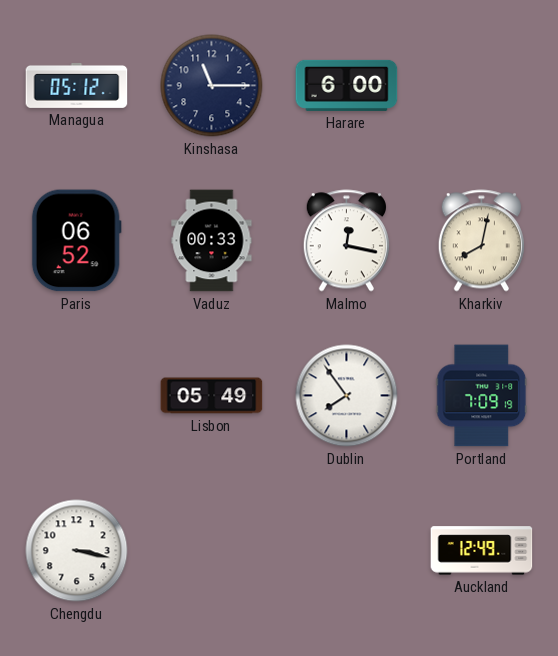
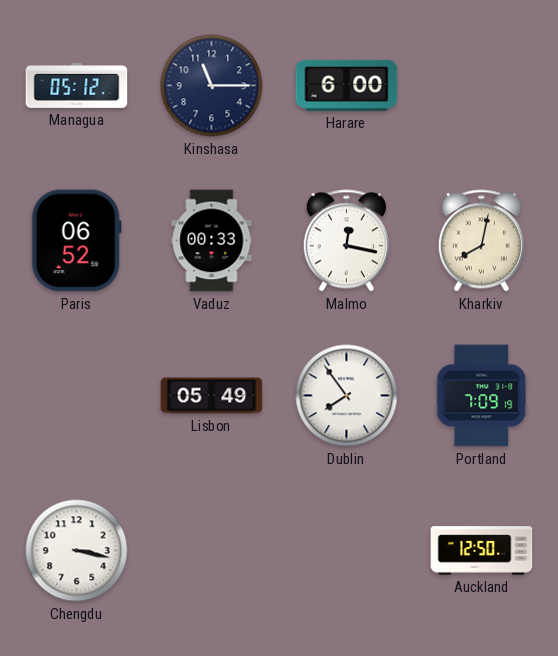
Auckland: 12:49 -> 12:50 (482, 551)
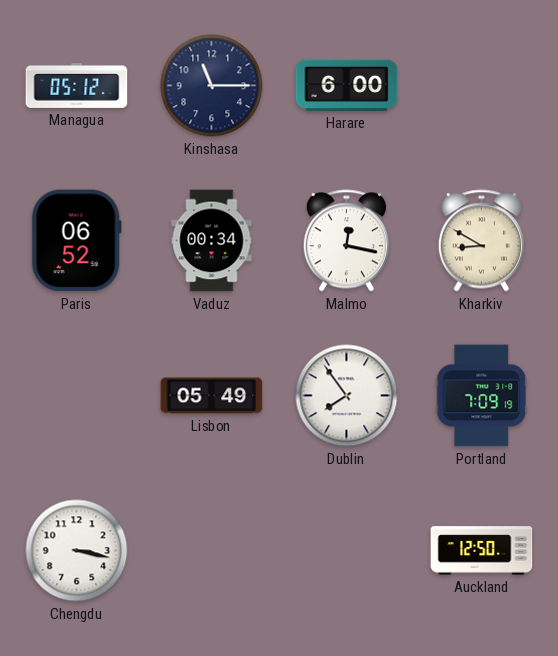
Vaduz: 00:33 -> 00:34 (212, 241)
Kharkiv: 8:02 -> 8:50 (481, 241)
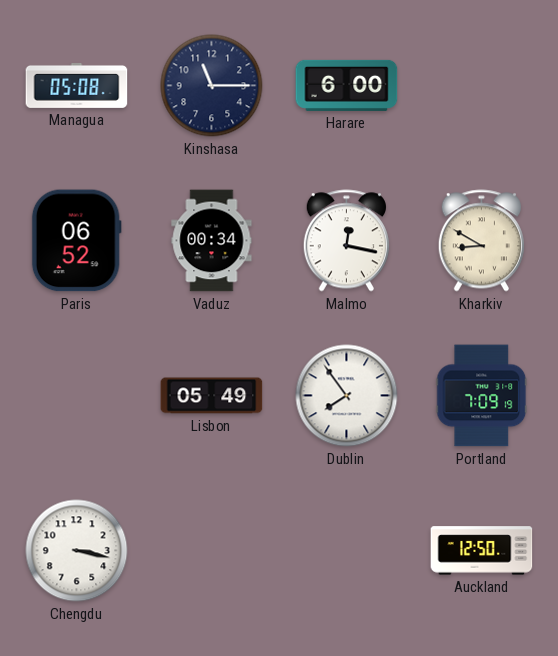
Managua: 05:12 -> 05:08 (77, 85)
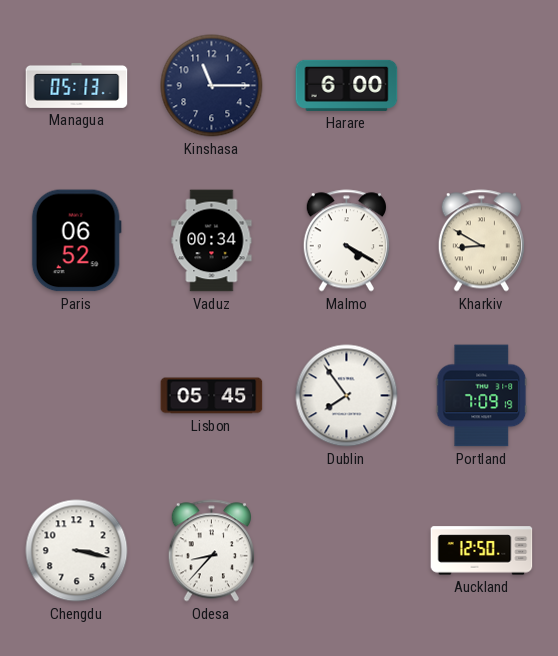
Managua: 05:08 -> 05:13 (77, 85)
Malmo: 12:17 -> 4:20 (346, 241)
Lisbon: 05:49 -> 05:45 (212, 396)
Odesa: none -> 8:37 (211, 551)
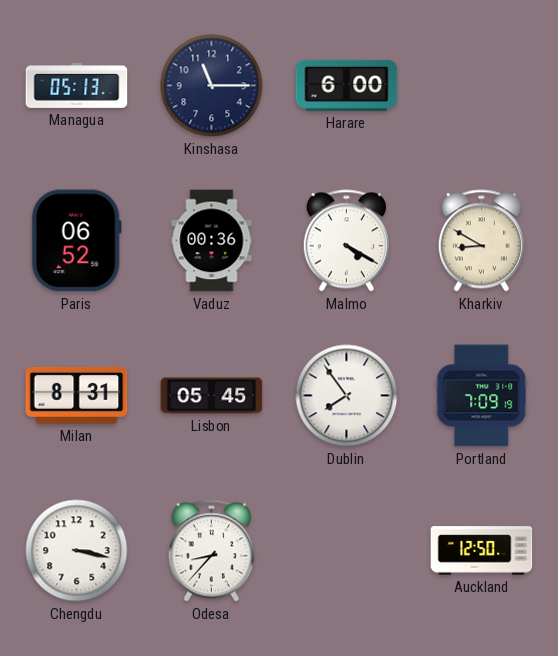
Vaduz: 00:34 -> 00:36 (212, 241)
Milan: none -> 8:31 (77, 395)
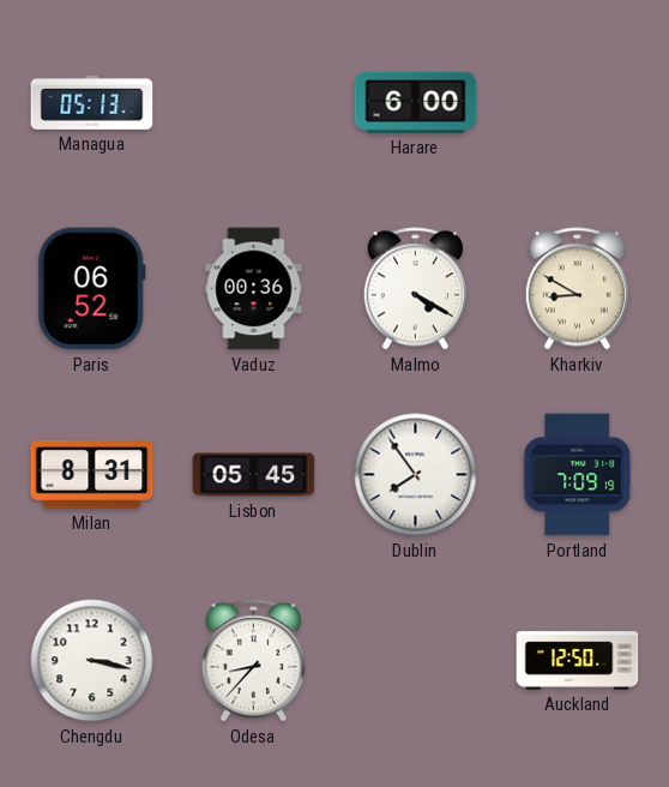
Kinshasa: 11:15 -> none (212, 86)
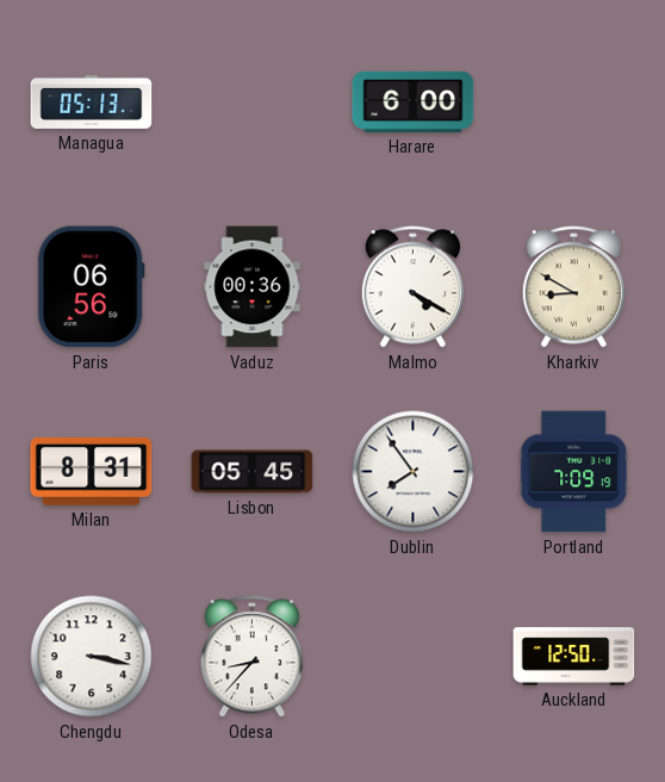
Paris: 06:52 -> 06:56 (91, 287)
